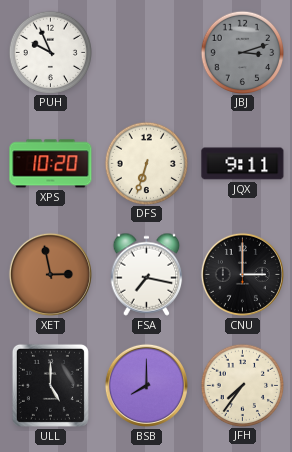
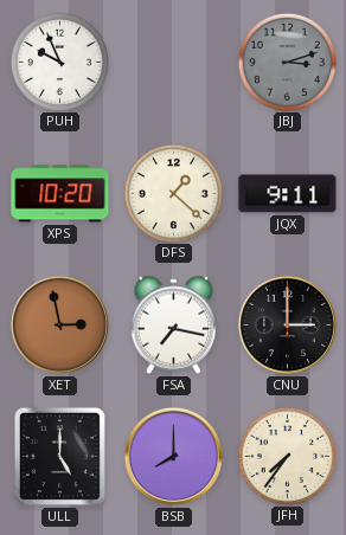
DFS: 6:33 -> 1:22 (173, 193)
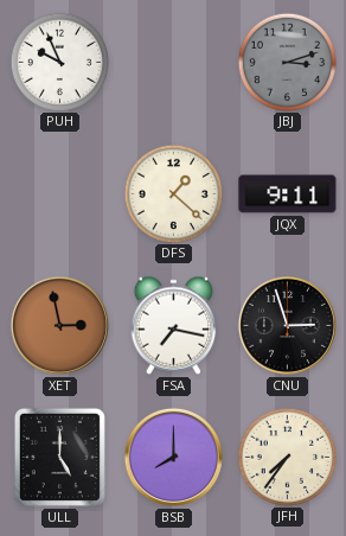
XPS: 10:20 -> none (60, 194)
CNU: 3:00 -> 2:57 (287, 325)
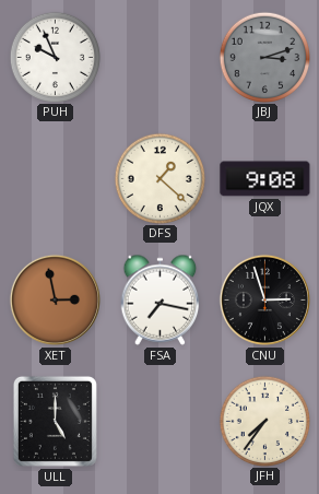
JQX: 9:11 -> 9:08 (265, 179)
BSB: 8:00 -> none (173, 457)
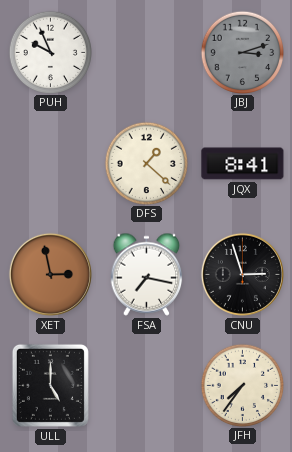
JQX: 9:08 -> 8:41 (243, 164)
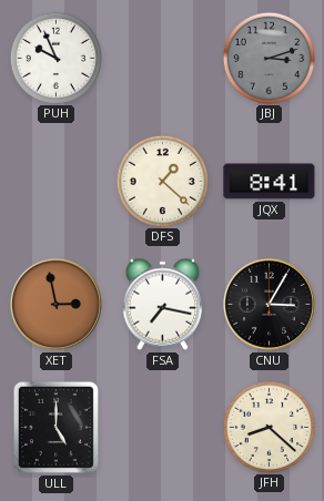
CNU: 2:57 -> 3:05 (269, 304)
JFH: 7:36 -> 8:22 (269, 427)
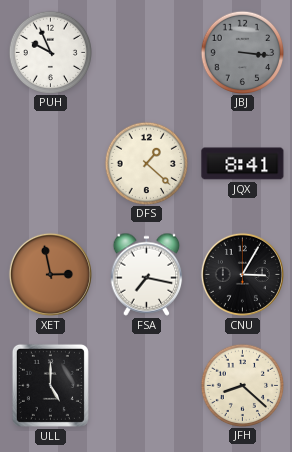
JBJ: 3:12 -> 3:16 (242, 52)
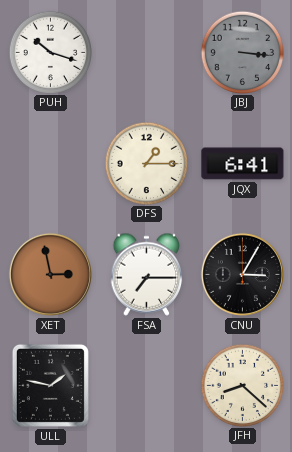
PUH: 9:56 -> 10:18 (50, 52)
DFS: 1:22 -> 1:15 (146, 163)
JQX: 8:41 -> 6:41 (243, 164)
FSA: 7:17 -> 7:15 (147, 274)
ULL: 5:00 -> 1:47 (50, 385)
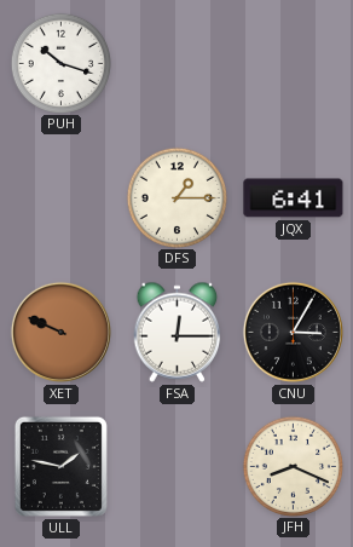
JBJ: 3:16 -> none (242, 52)
XET: 2:58 -> 9:49 (60, 332)
FSA: 7:15 -> 12:15 (178, 332)
JFH: 8:22 -> 8:19 (293, 466)
